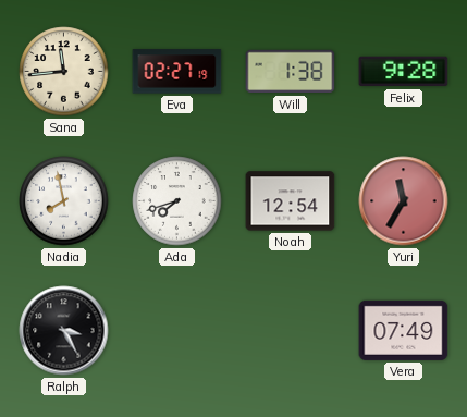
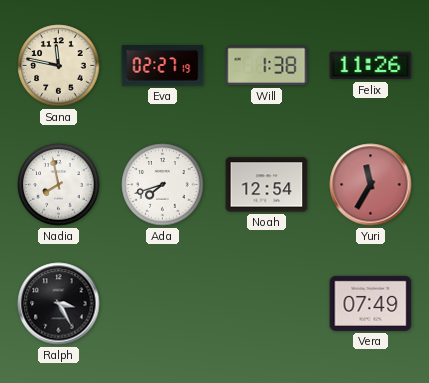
Sana: 11:44 -> 11:47 (59, 66)
Felix: 9:28 -> 11:26 (371, 66)
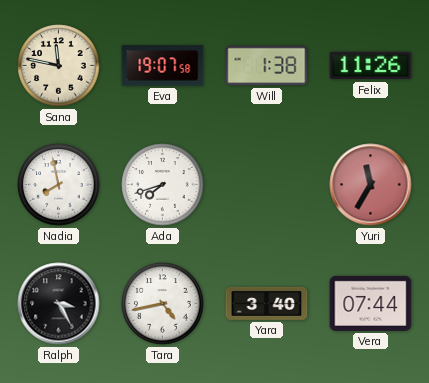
Eva: 02:27 -> 19:07 (163, 66)
Noah: 12:54 -> none (267, 185)
Tara: none -> 4:43 (163, 304)
Yara: none -> 3:40 (267, 303)
Vera: 07:49 -> 07:44 (371, 303)
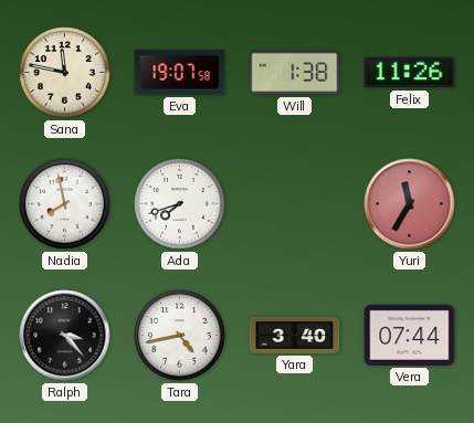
Ralph: 3:25 -> 3:23 (65, 336)
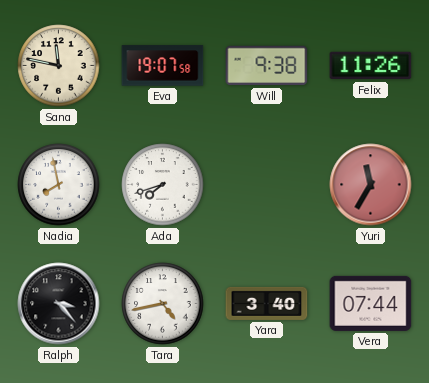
Will: 1:38 -> 9:38 (267, 66)
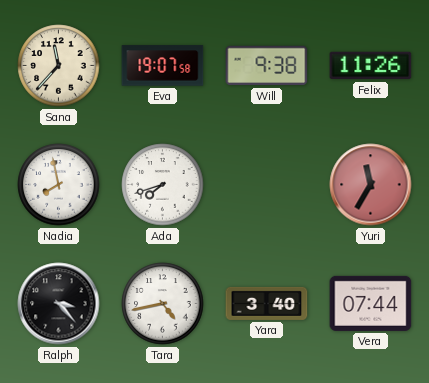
Sana: 11:47 -> 11:37 (59, 66)
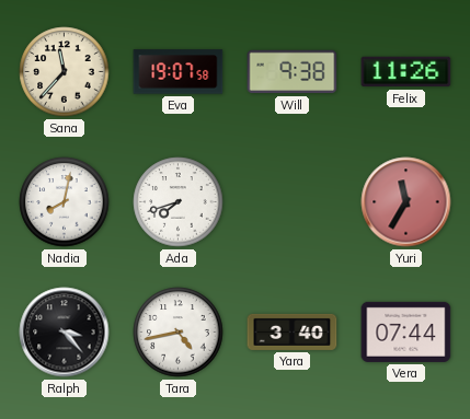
Nadia: 7:58 -> 8:02 (65, 202)
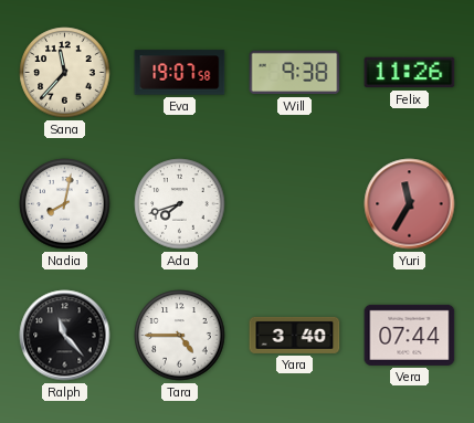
Ralph: 3:23 -> 11:23 (65, 336)
Tara: 4:43 -> 4:45 (180, 336)
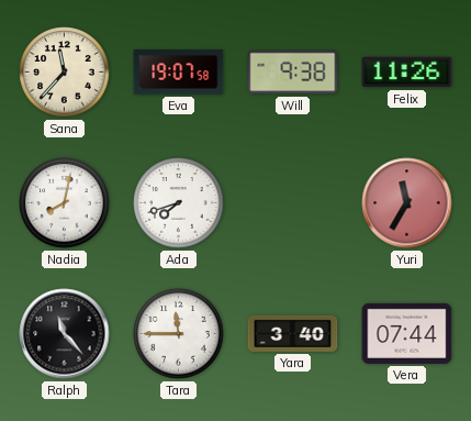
Tara: 4:45 -> 11:45 (179, 334)
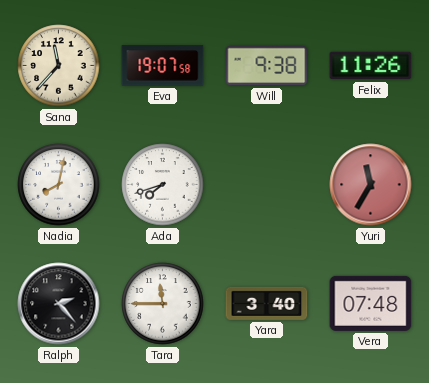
Ralph: 11:23 -> 2:23 (59, 304)
Vera: 07:44 -> 07:48 (371, 303)
